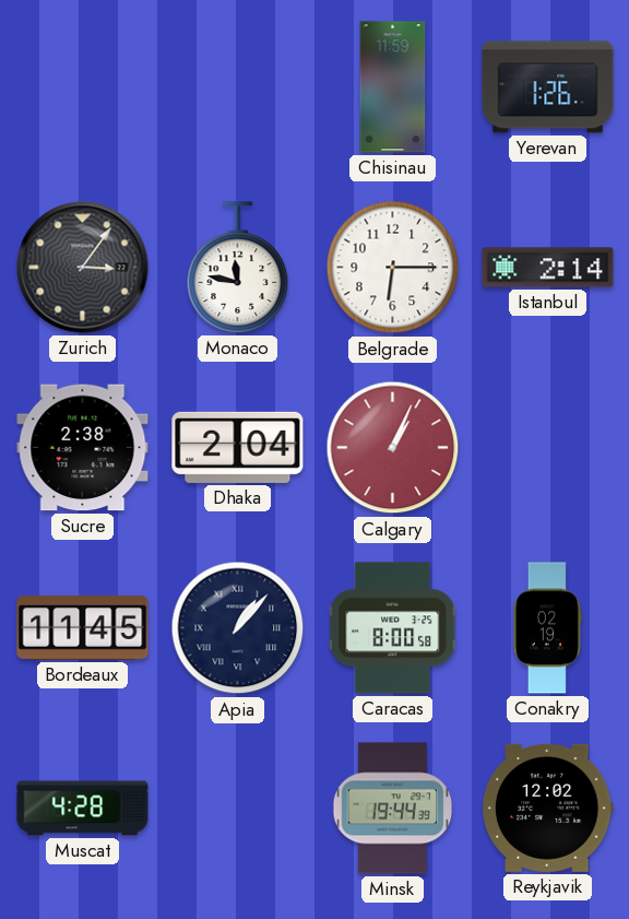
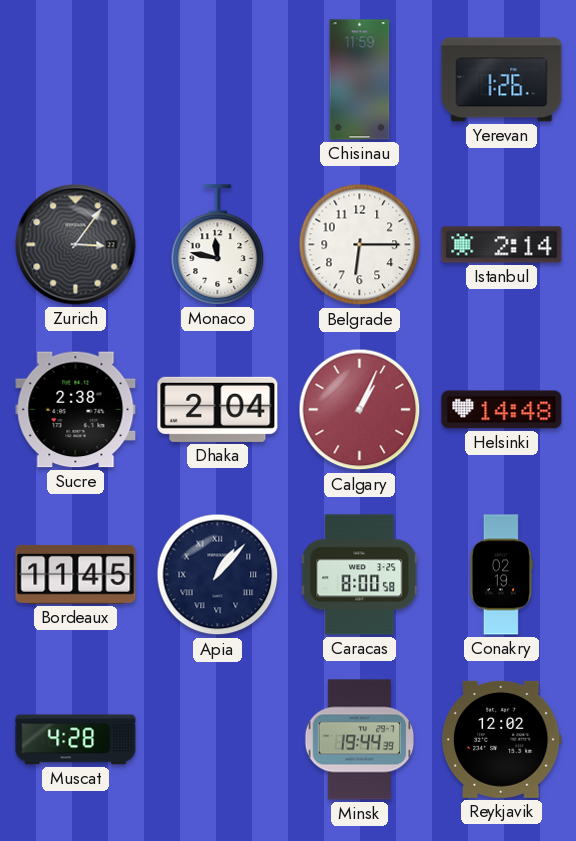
Helsinki: none -> 14:48 (502, 410)
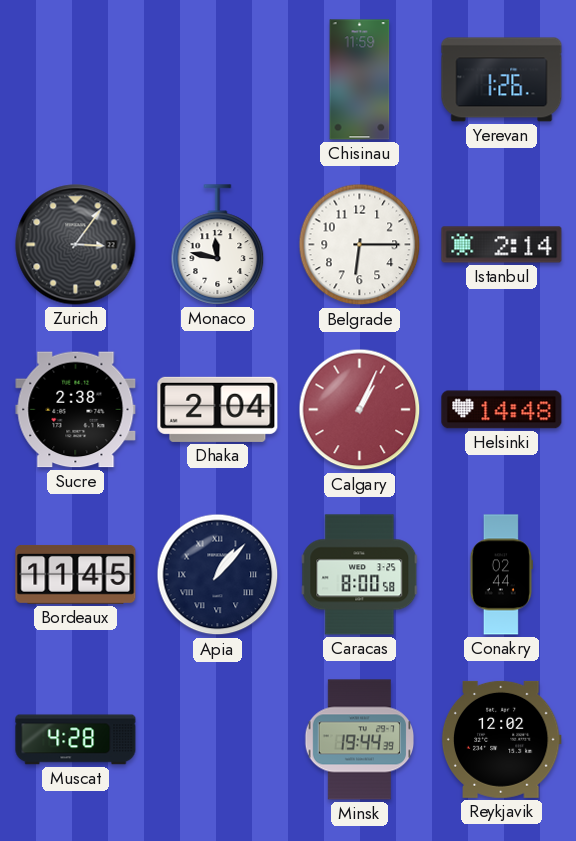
Conakry: 02:19 -> 02:44 (501, 575)
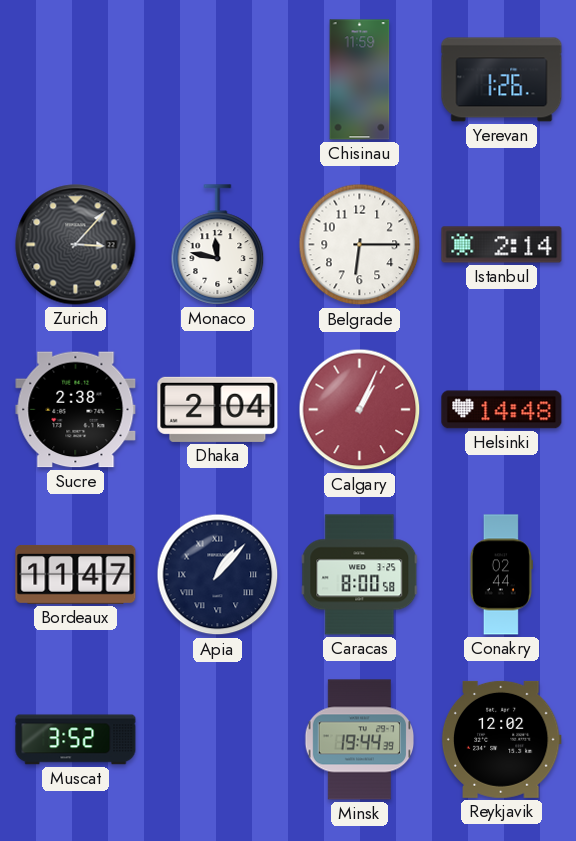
Zurich: 3:06 -> 3:07 (76, 245)
Bordeaux: 11:45 -> 11:47 (76, 574)
Muscat: 4:28 -> 3:52 (76, 740)
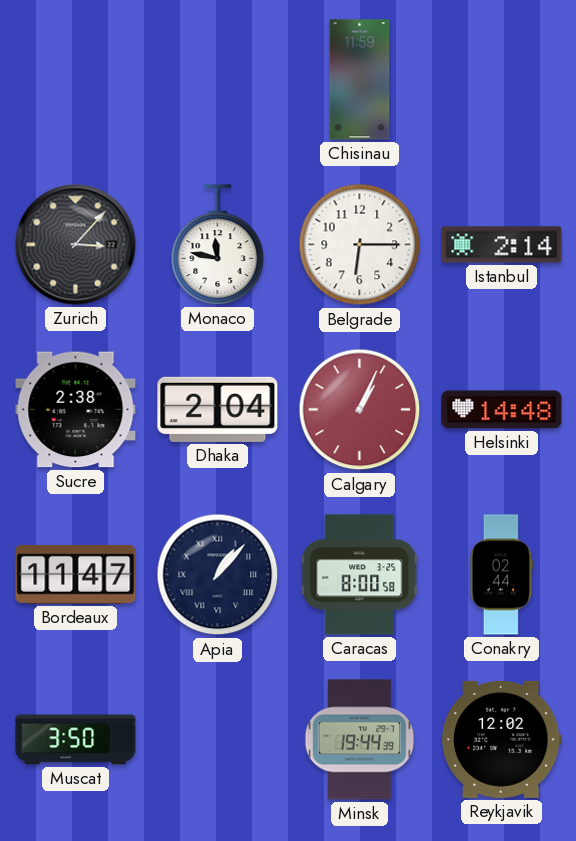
Yerevan: 1:26 -> none (502, 80)
Muscat: 3:52 -> 3:50 (76, 740)
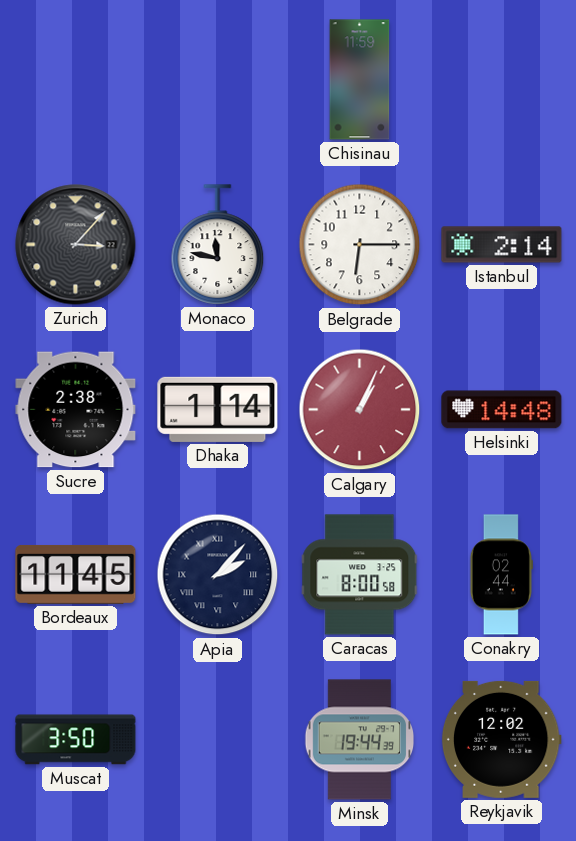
Dhaka: 2:04 -> 1:14 (218, 409)
Bordeaux: 11:47 -> 11:45 (76, 574)
Apia: 1:07 -> 2:07 (218, 575)
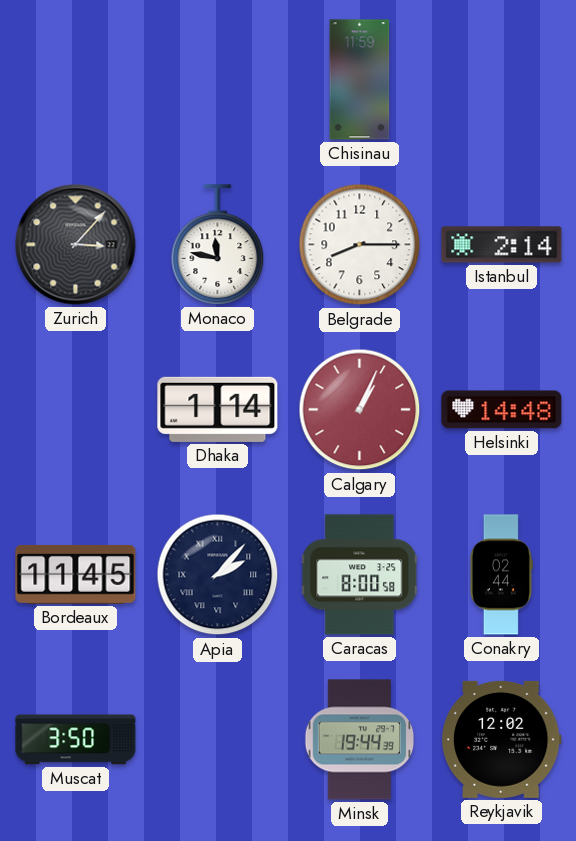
Belgrade: 6:15 -> 8:15 (360, 245)
Sucre: 2:38 -> none (76, 410)
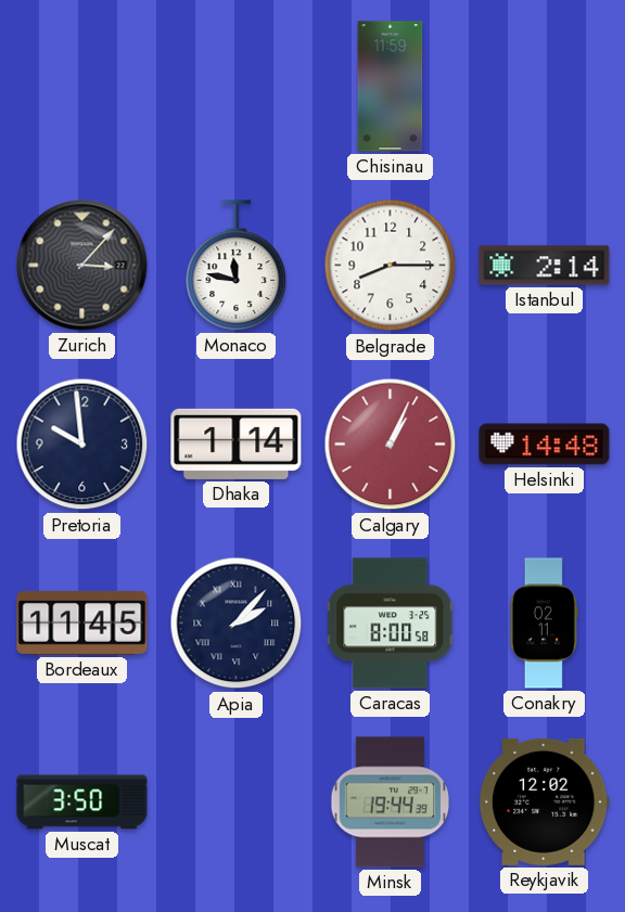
Pretoria: none -> 9:59 (82, 445)
Conakry: 02:44 -> 02:11 (544, 624)
